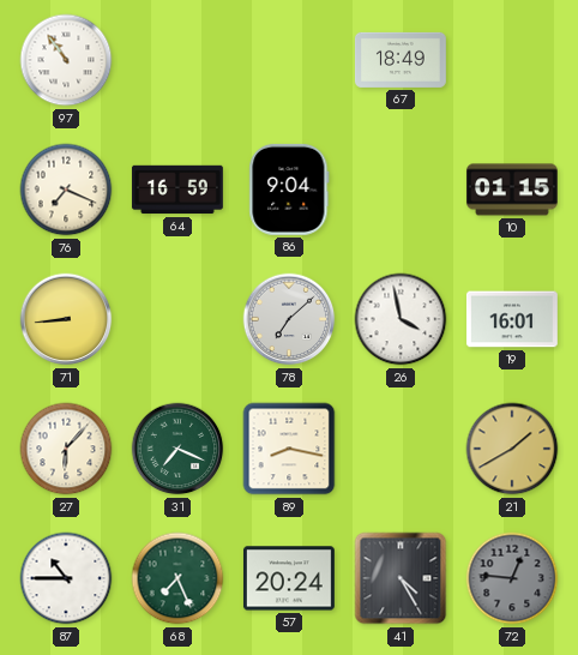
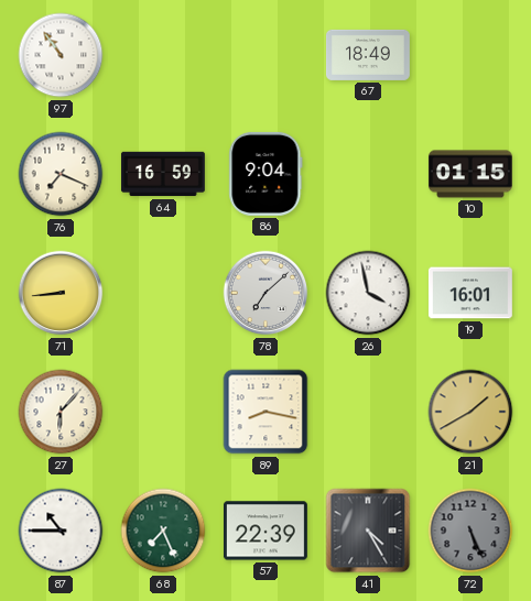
31: 7:19 -> none (177, 449)
57: 20:24 -> 22:39 (265, 531)
72: 12:46 -> 5:26 (470, 531)
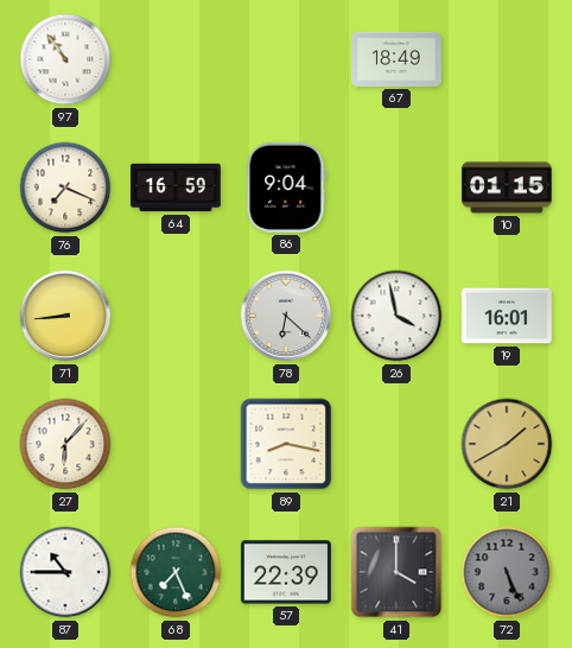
78: 7:08 -> 6:22 (286, 316)
41: 4:25 -> 4:00 (396, 572)
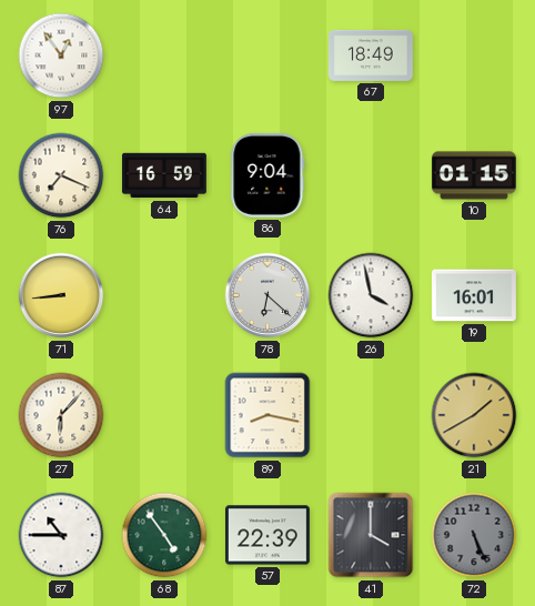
97: 10:54 -> 12:54 (61, 55)
68: 7:26 -> 4:54 (164, 535)
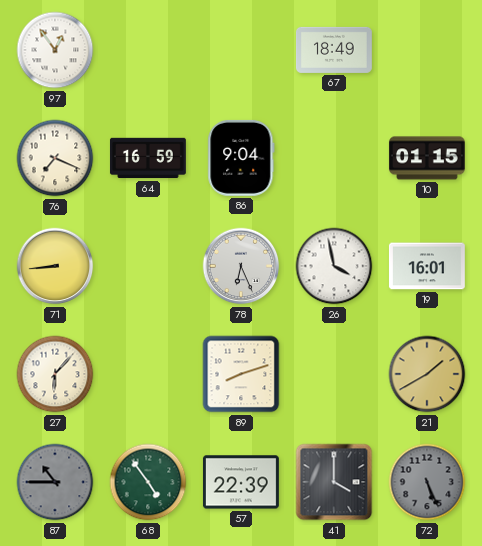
78: 6:22 -> 6:26 (241, 266)
89: 8:17 -> 8:12 (241, 374)
87 dial: white -> grey (55, 482)
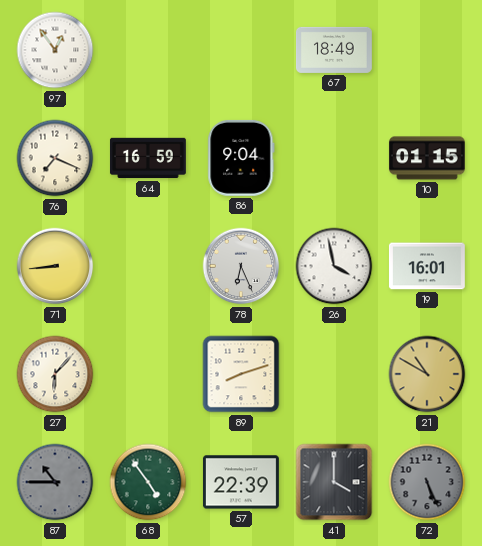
21: 1:40 -> 10:50 (427, 374)
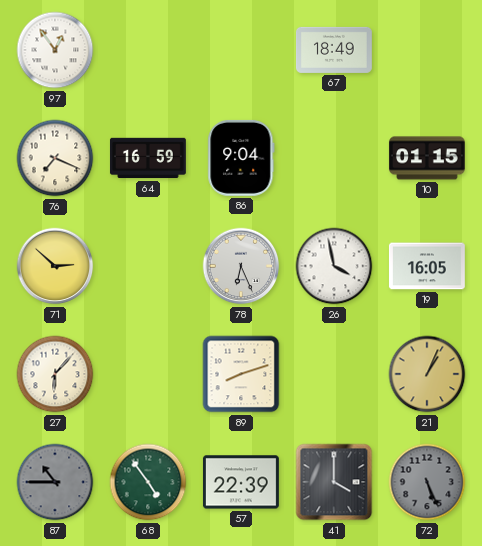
71: 8:44 -> 2:52 (55, 266)
19: 16:01 -> 16:05 (427, 266)
21: 10:50 -> 1:04 (427, 374)
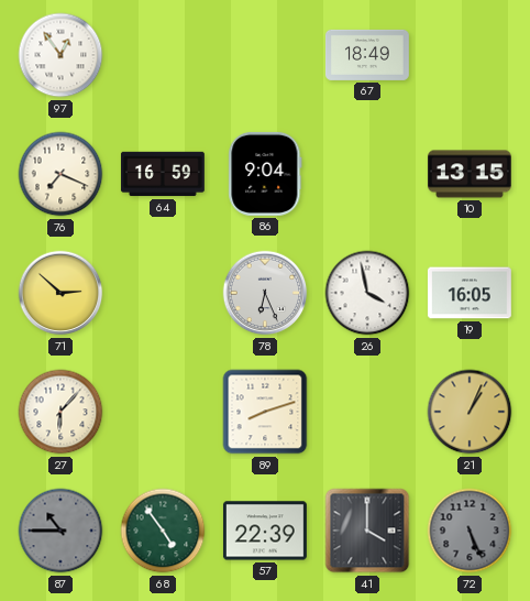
10: 01:15 -> 13:15 (470, 174)
